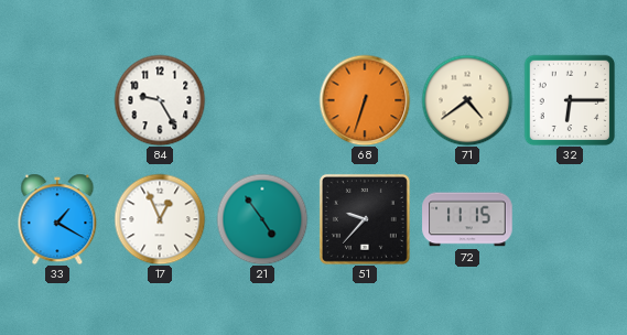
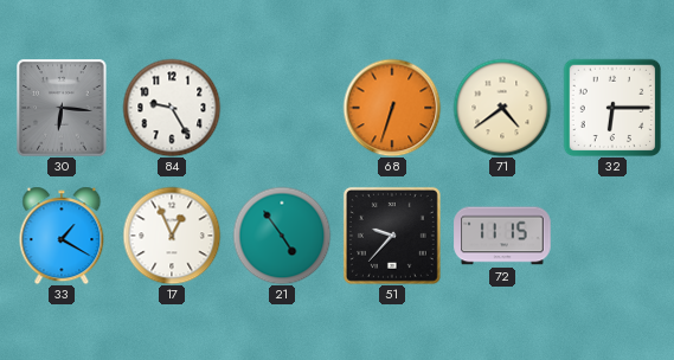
30: none -> 6:16 (62, 108)
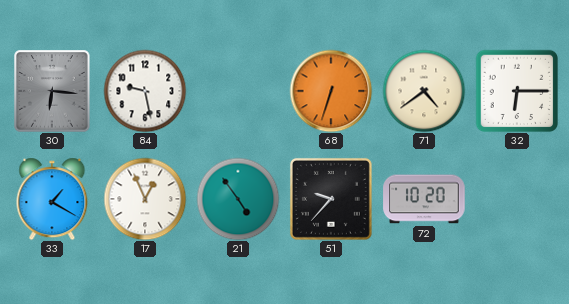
84: 9:25 -> 9:28 (145, 91)
72: 11:15 -> 10:20 (424, 199)
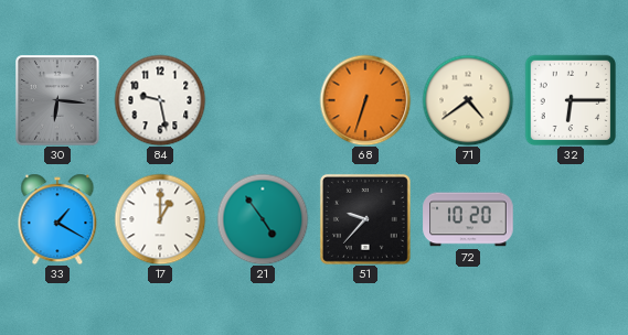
17: 12:56 -> 1:00 (160, 219)
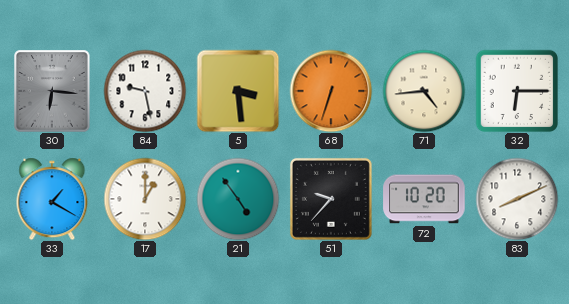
5: none -> 3:29 (238, 91)
71: 4:39 -> 4:44 (424, 91)
83: none -> 8:11 (517, 199)
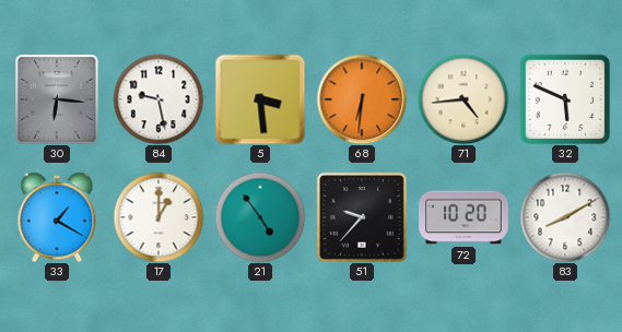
68: 6:33 -> 6:31 (362, 99)
32: 6:15 -> 5:49 (565, 99)
83: 8:11 -> 8:10 (565, 217)
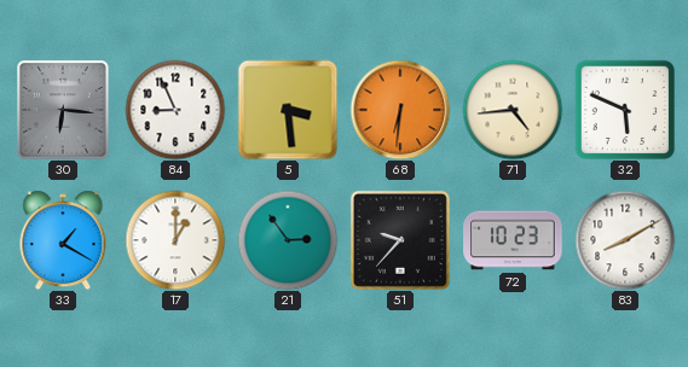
84: 9:28 -> 8:56 (175, 110)
21: 4:54 -> 2:54 (288, 240)
72: 10:20 -> 10:23 (513, 240)
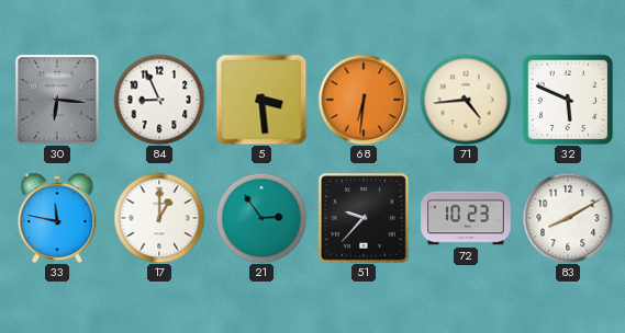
33: 1:20 -> 11:47 (57, 218)
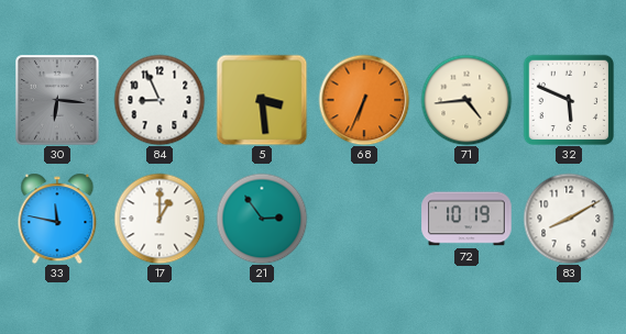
68: 6:31 -> 6:34 (364, 100)
51: 9:37 -> none (364, 218)
72: 10:23 -> 10:19 (466, 219)
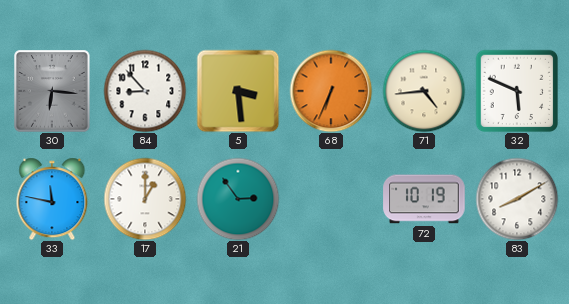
84: 8:56 -> 8:53 (145, 91)
